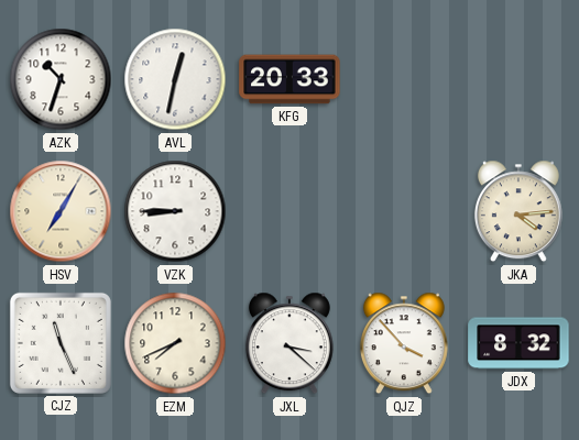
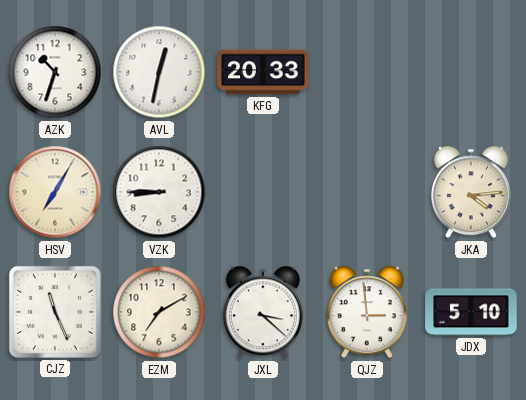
EZM: 7:41 -> 7:10 (159, 312)
QJZ: 3:53 -> 2:59 (367, 312)
JDX: 8:32 -> 5:10 (471, 312)
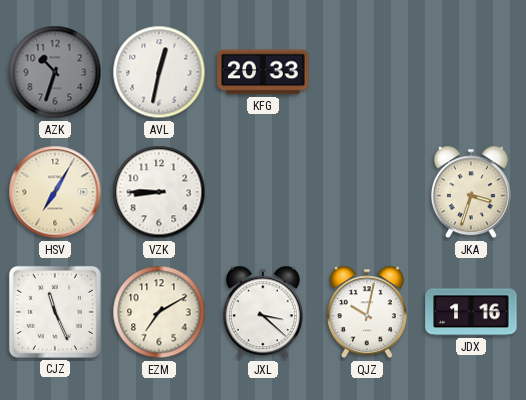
AZK dial: white -> grey (55, 72)
JKA: 4:14 -> 3:33 (471, 192)
QJZ: 2:59 -> 10:02 (367, 312)
JDX: 5:10 -> 1:16 (471, 312)
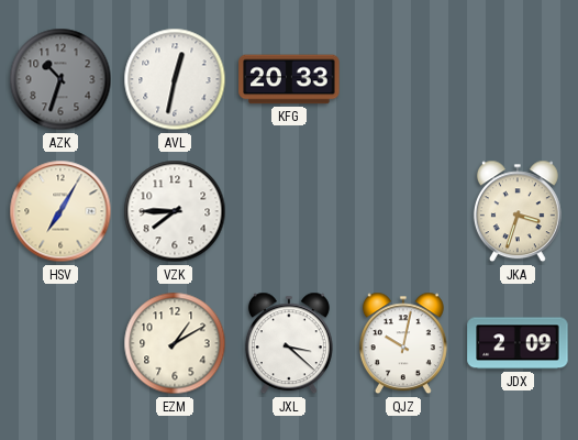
VZK: 8:45 -> 7:45 (175, 211)
CJZ: 11:26 -> none (55, 312)
EZM: 7:10 -> 1:10 (175, 343)
JDX: 1:16 -> 2:09 (518, 343)
